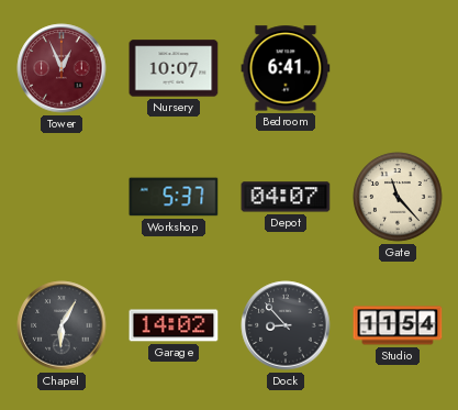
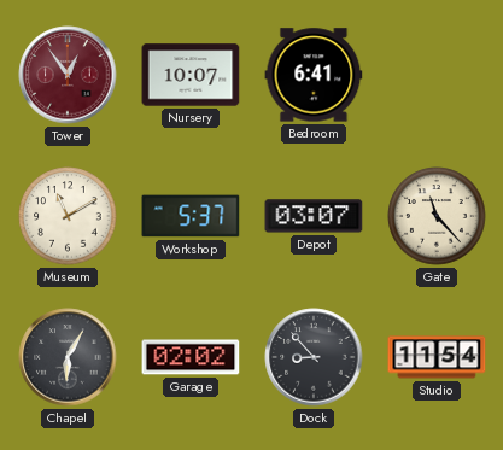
Tower: 12:56 -> 12:54 (68, 75)
Museum: none -> 11:10 (68, 216)
Depot: 04:07 -> 03:07 (314, 216)
Garage: 14:02 -> 02:02 (191, 357)
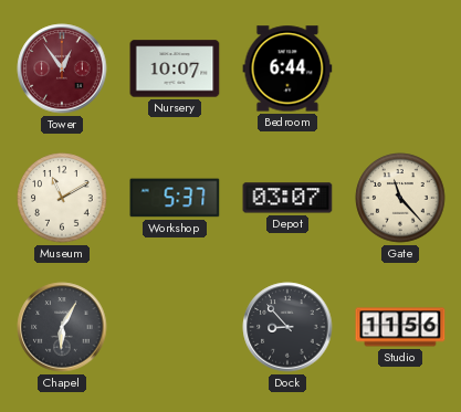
Bedroom: 6:41 -> 6:44 (287, 68)
Garage: 02:02 -> none (191, 357)
Studio: 11:54 -> 11:56 (400, 327)
